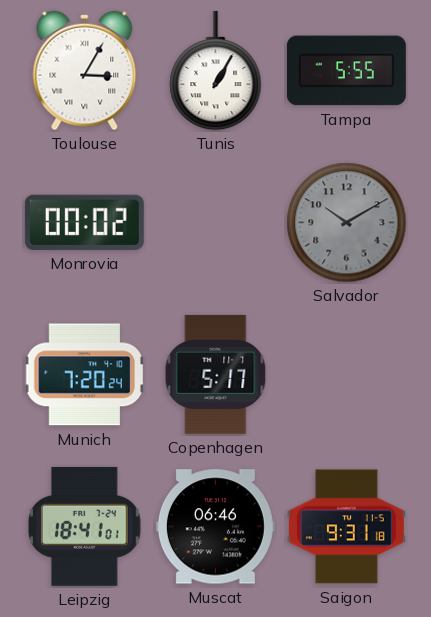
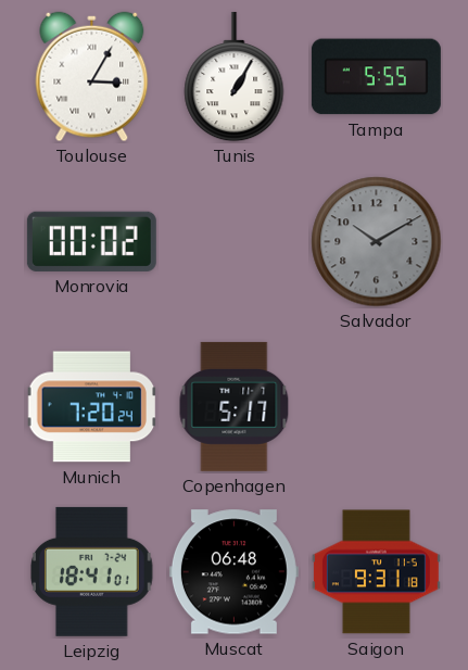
Muscat: 06:46 -> 06:48 (233, 572)
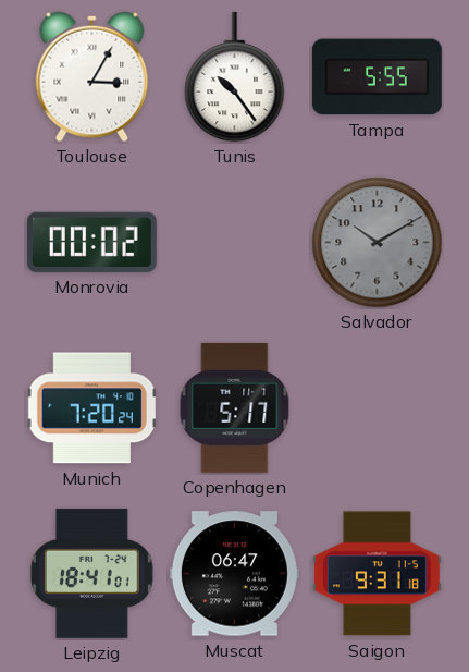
Tunis: 1:05 -> 10:24 (235, 77)
Muscat: 06:48 -> 06:47 (234, 574)
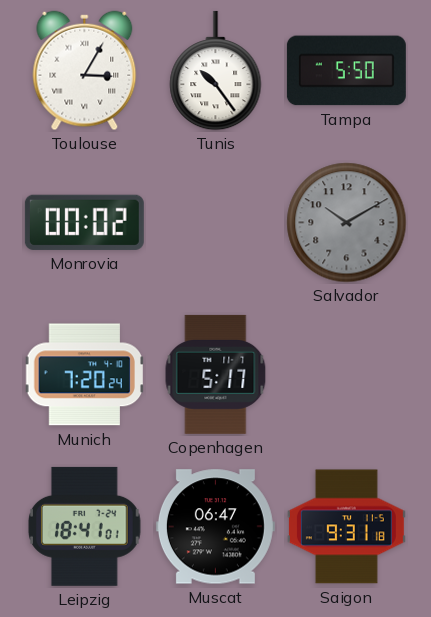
Tampa: 5:55 -> 5:50 (346, 71)
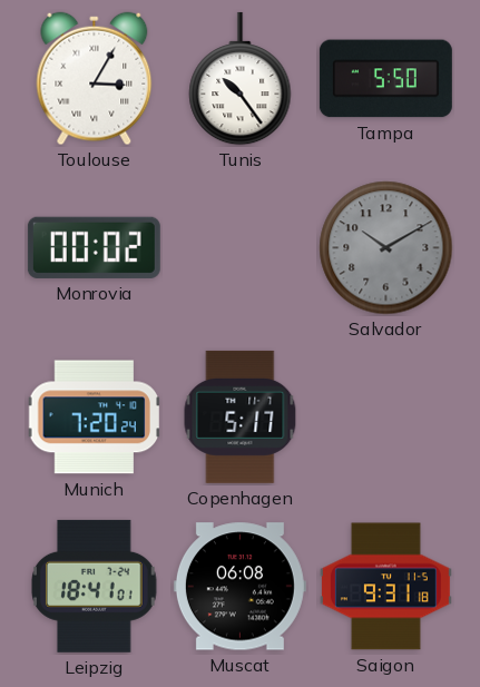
Muscat: 06:47 -> 06:08 (239, 587)
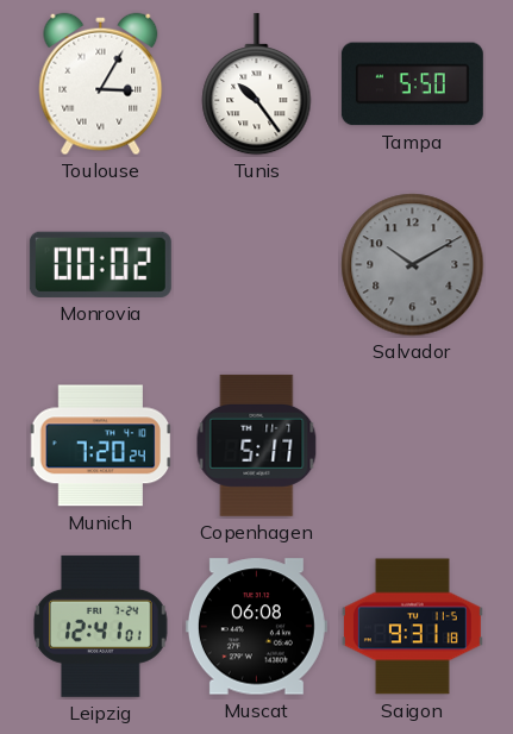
Leipzig: 18:41 -> 12:41 (101, 626)
